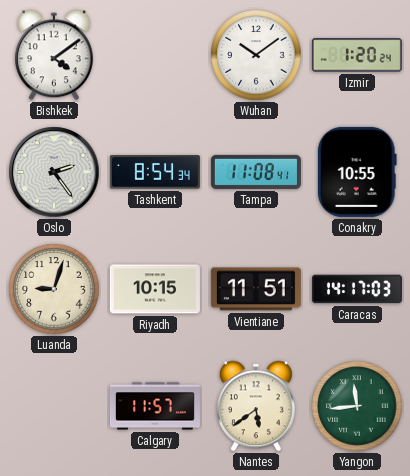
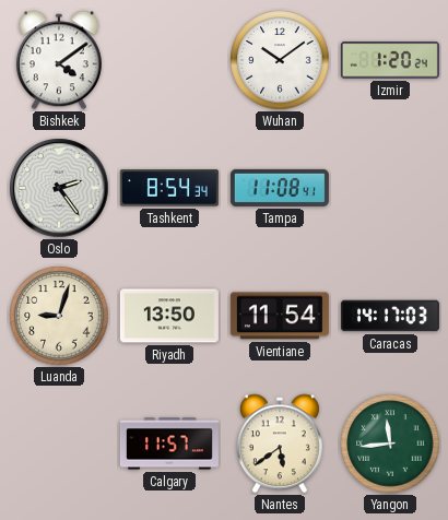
Conakry: 10:55 -> none (357, 172)
Riyadh: 10:15 -> 13:50 (169, 316)
Vientiane: 11:51 -> 11:54 (280, 316)
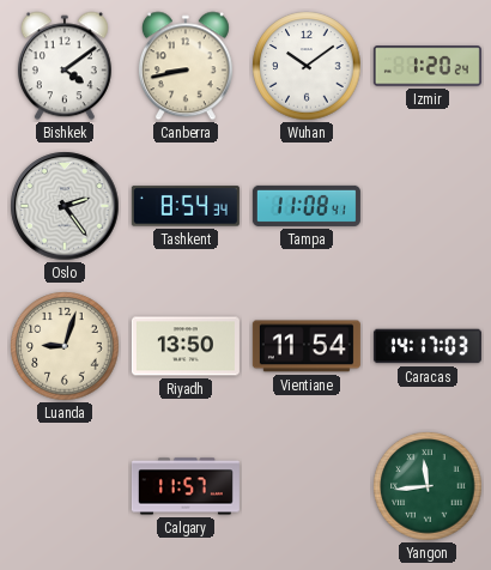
Canberra: none -> 8:43 (186, 66)
Nantes: 5:39 -> none (280, 444)
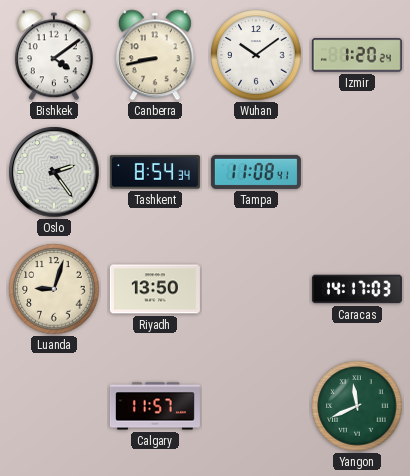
Vientiane: 11:54 -> none (307, 346)
Yangon: 11:44 -> 11:41 (357, 406)
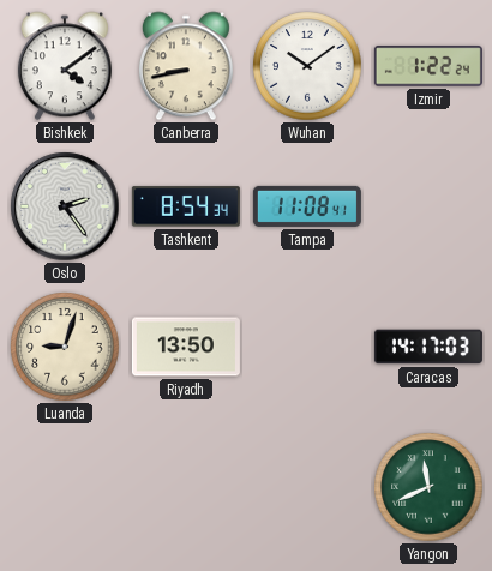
Izmir: 1:20 -> 1:22 (428, 66)
Calgary: 11:57 -> none (155, 406)
